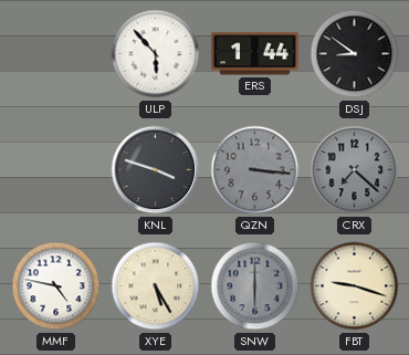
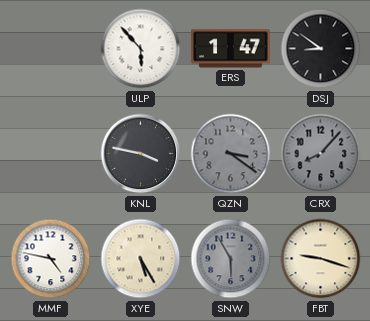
ERS: 1:44 -> 1:47 (231, 49)
KNL: 3:48 -> 3:47 (141, 154)
QZN: 3:16 -> 3:21 (231, 154)
CRX: 7:22 -> 8:07 (321, 154)
SNW: 6:00 -> 5:55 (231, 259)
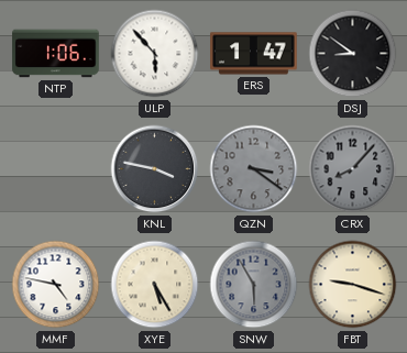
NTP: none -> 1:06 (56, 54)
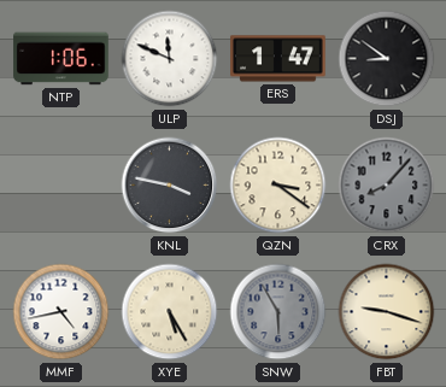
ULP: 5:53 -> 11:49 (170, 59)
QZN dial: grey -> cream (278, 186)
MMF: 4:47 -> 4:43 (61, 312)
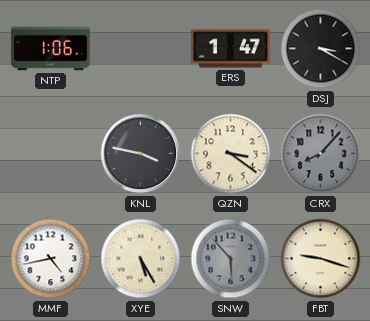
ULP: 11:49 -> none (170, 59)
DSJ: 8:51 -> 3:20 (321, 49)
SNW: 5:55 -> 5:53 (231, 259)
